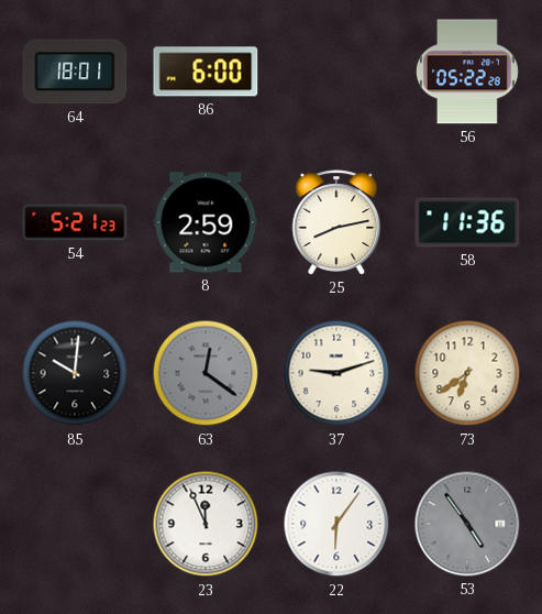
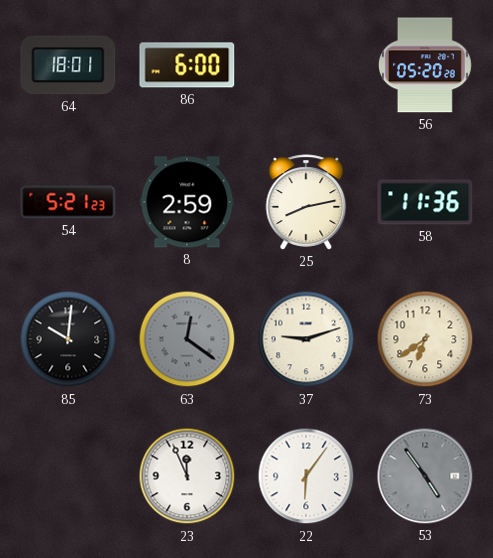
56: 05:22 -> 05:20 (425, 65)
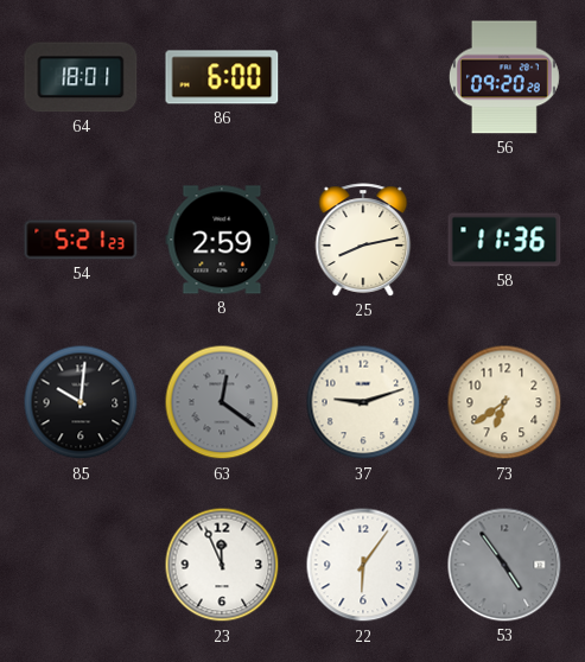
56: 05:20 -> 09:20 (504, 77)
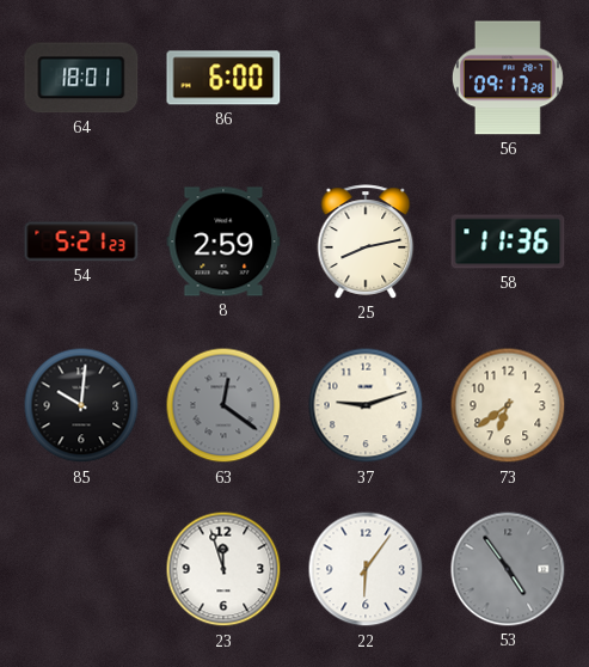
56: 09:20 -> 09:17 (508, 78)
23: 11:56 -> 11:57 (223, 569)
